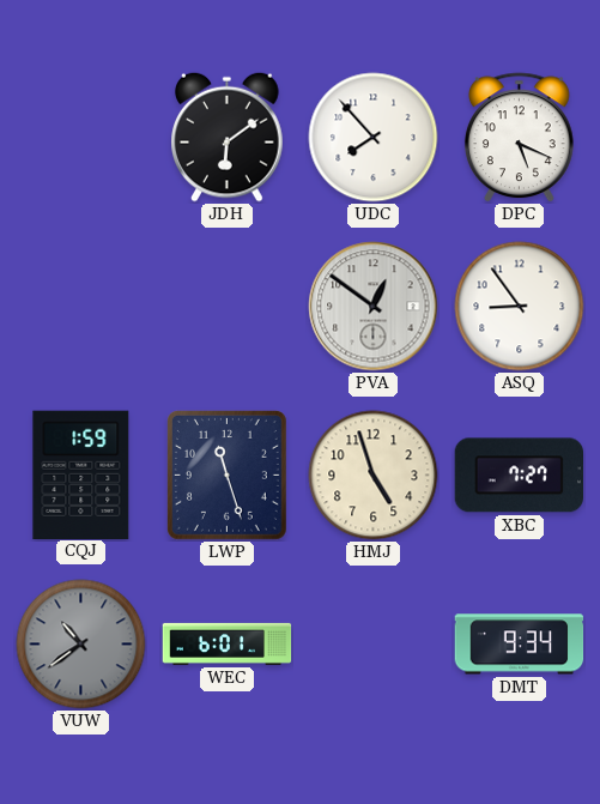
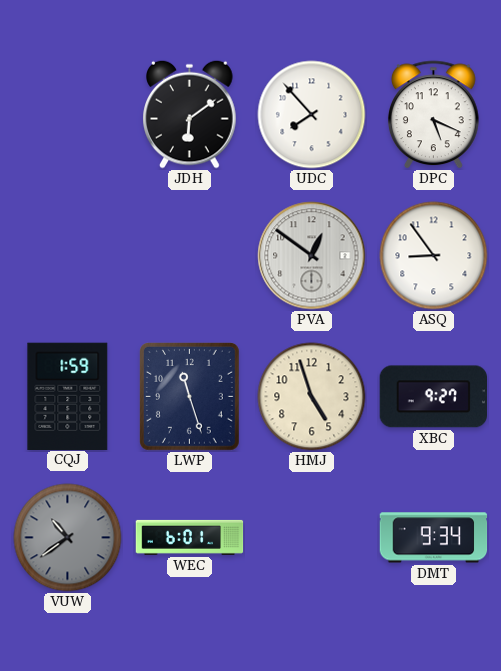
XBC: 7:27 -> 9:27 (433, 397)
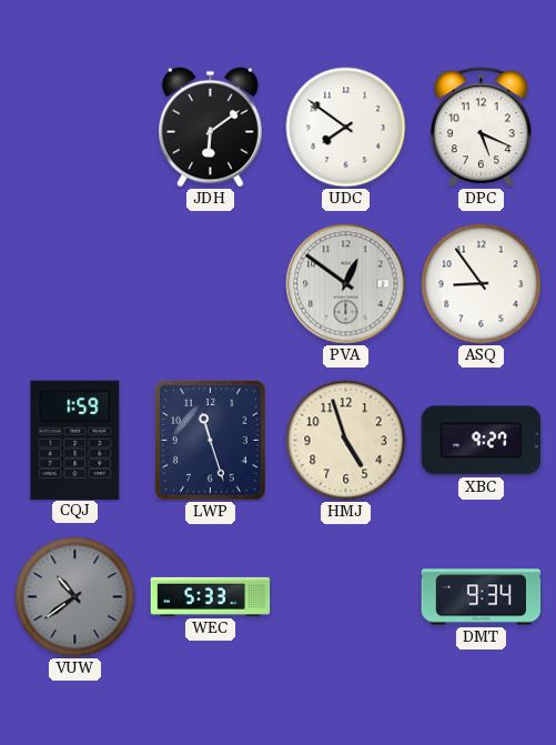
UDC: 7:53 -> 7:51 (346, 128)
WEC: 6:01 -> 5:33 (211, 596)
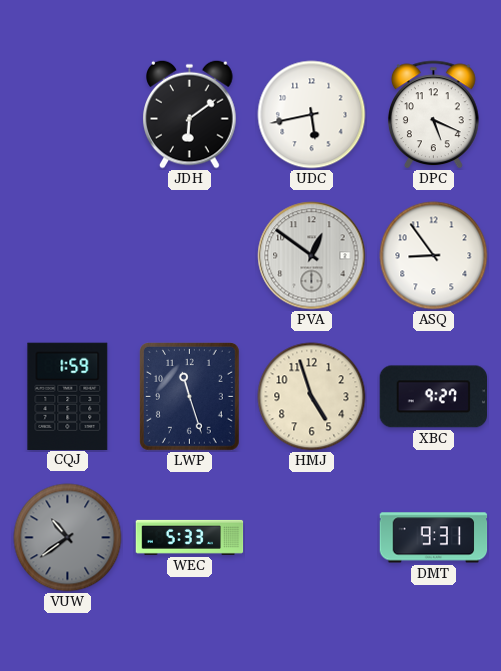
UDC: 7:51 -> 5:43 (312, 115)
DMT: 9:34 -> 9:31 (434, 538)
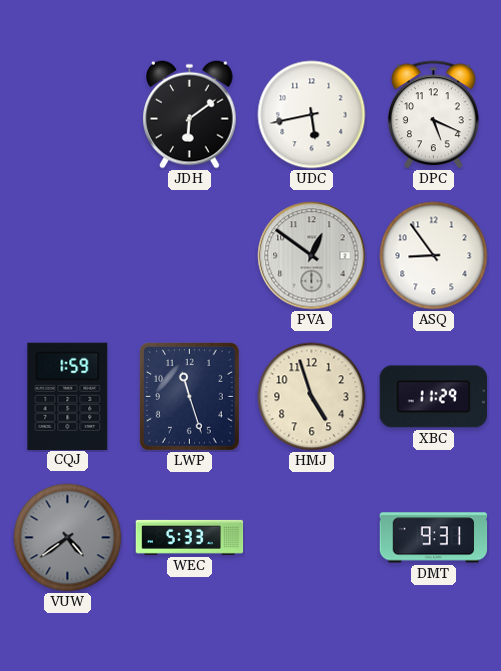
XBC: 9:27 -> 11:29 (433, 397)
VUW: 10:39 -> 4:39 (68, 538)
